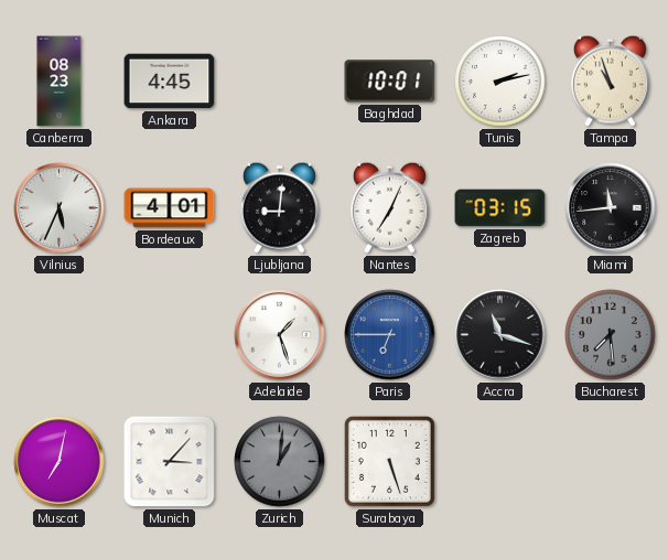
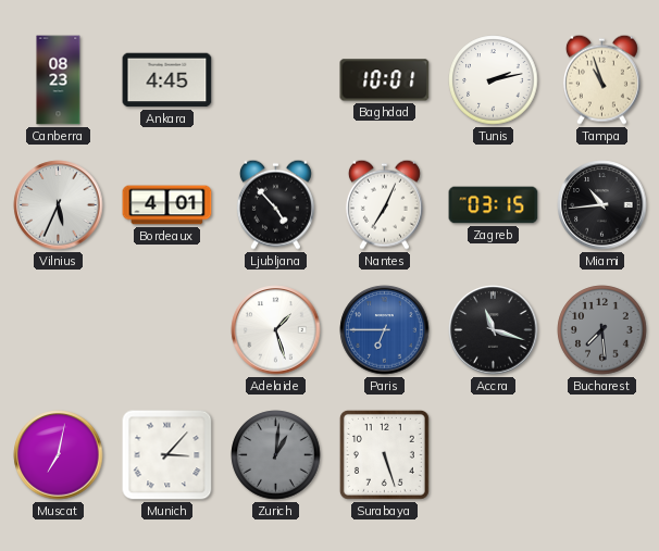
Ljubljana: 9:01 -> 4:53 (275, 204)
Miami: 11:44 -> 10:44 (602, 205)
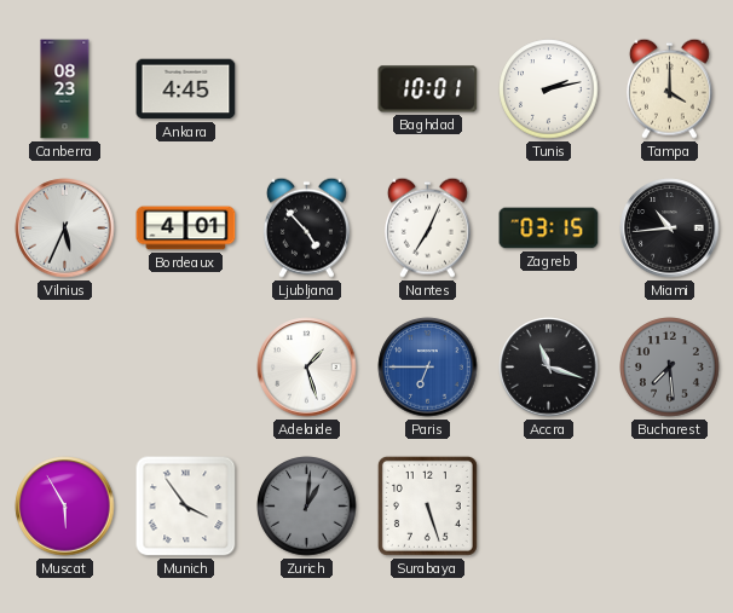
Tampa: 10:57 -> 4:00 (669, 88)
Muscat: 7:02 -> 5:55 (65, 507)
Munich: 3:07 -> 3:54 (186, 507)
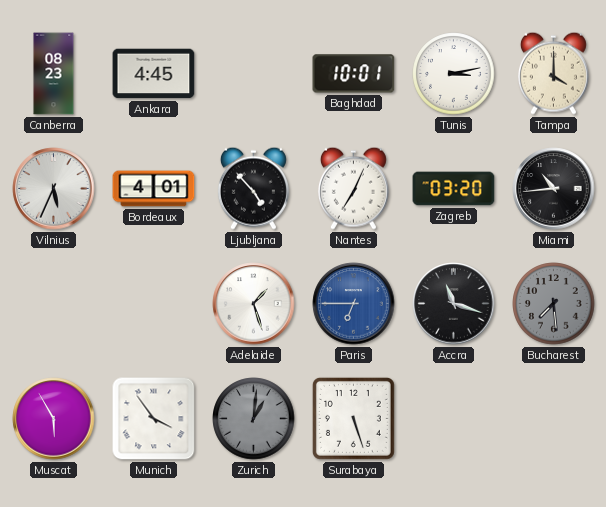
Tunis: 2:13 -> 3:13 (454, 74)
Zagreb: 03:15 -> 03:20 (454, 189)
